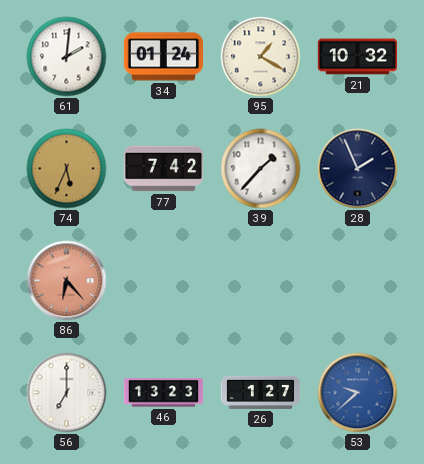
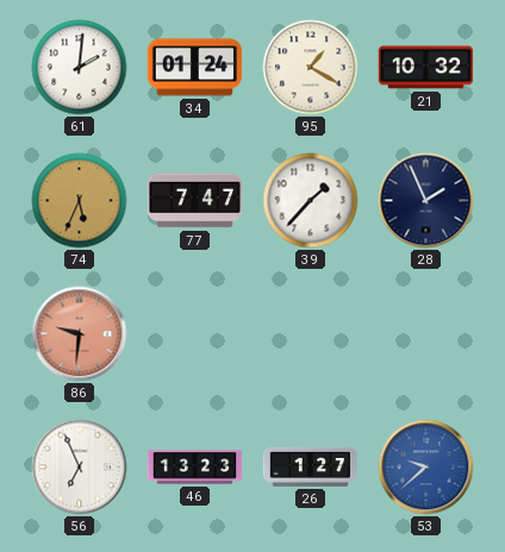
77: 7:42 -> 7:47 (195, 201)
86: 6:23 -> 9:31 (80, 334)
56: 7:00 -> 6:56 (80, 468)
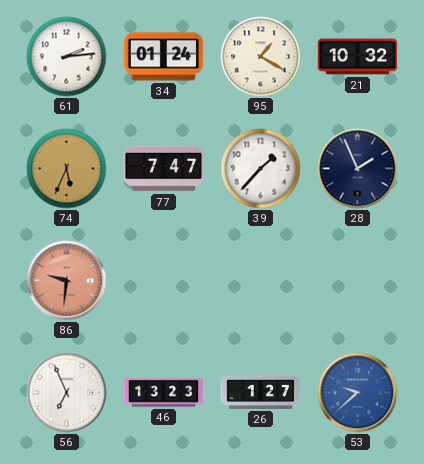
61: 2:01 -> 2:14 (67, 57)
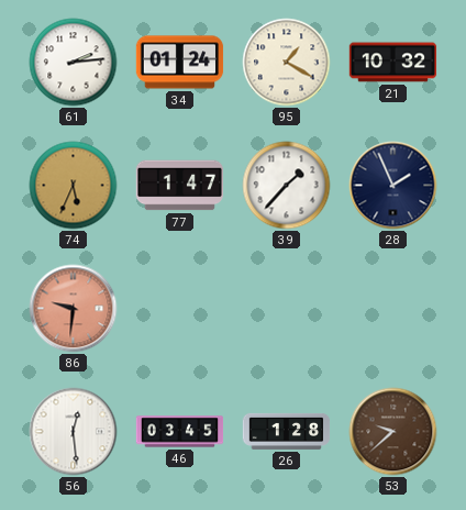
77: 7:47 -> 1:47 (180, 186)
56: 6:56 -> 12:29 (74, 432)
46: 13:23 -> 03:45 (180, 432)
26: 1:27 -> 1:28 (287, 431)
53 dial: blue -> brown (393, 432)
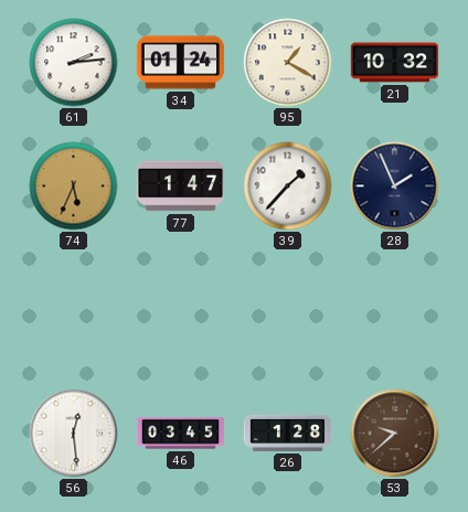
86: 9:31 -> none (74, 309)
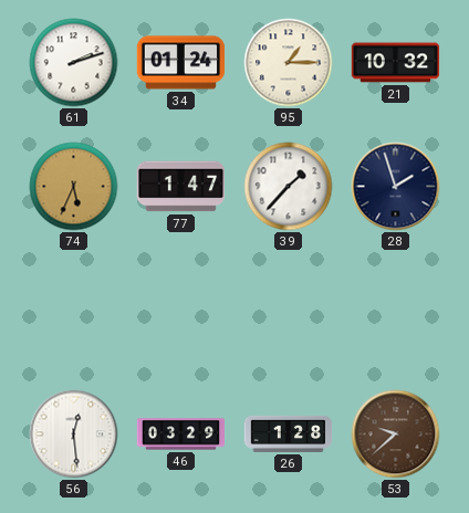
61: 2:14 -> 2:12 (74, 63)
95: 1:20 -> 1:15 (289, 63)
28: 1:56 -> 1:57 (396, 187)
46: 03:45 -> 03:29 (181, 435)
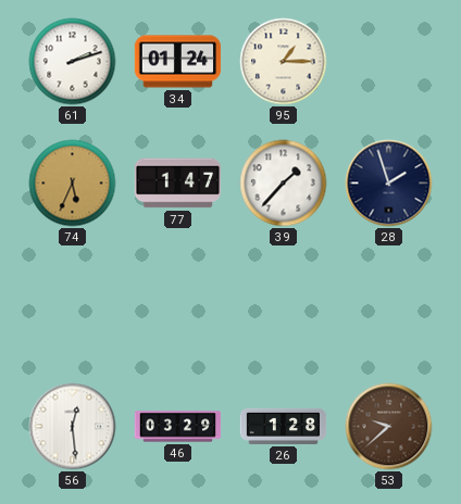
21: 10:32 -> none (396, 63)
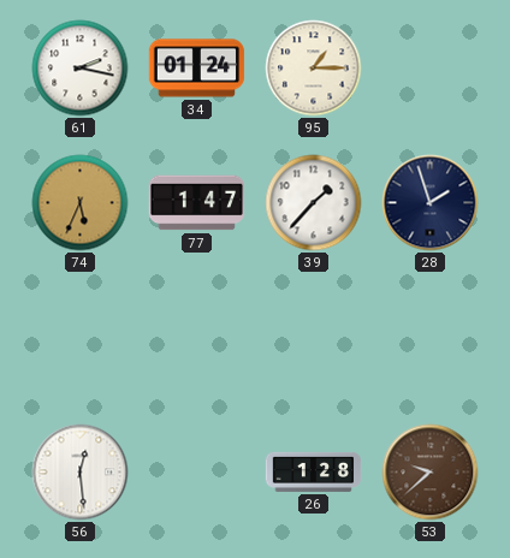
61: 2:12 -> 2:17 (81, 69)
46: 03:29 -> none (178, 427)
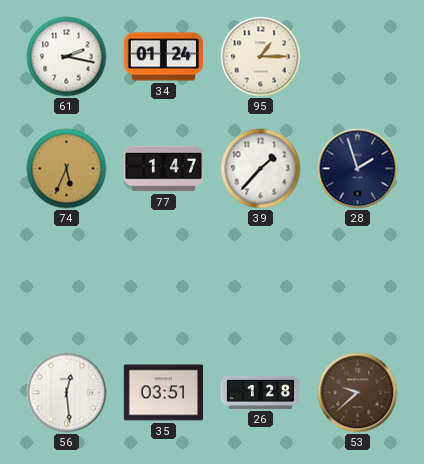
35: none -> 03:51 (163, 393)
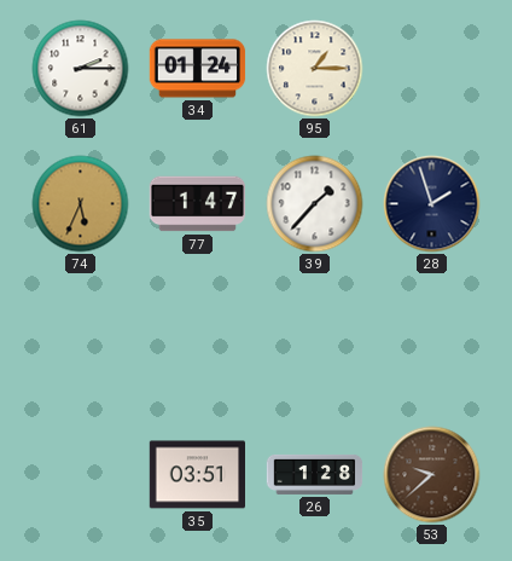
61: 2:17 -> 2:15 (81, 69)
56: 12:29 -> none (67, 393)
